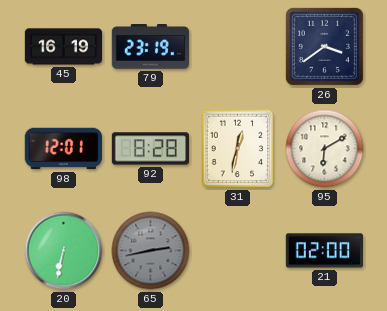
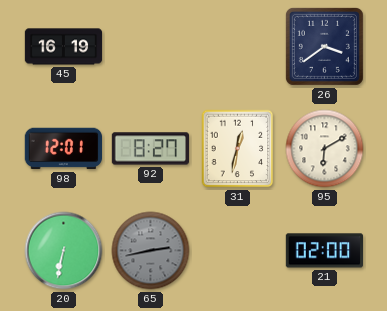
79: 23:19 -> none (150, 47)
92: 8:28 -> 8:27 (150, 149)
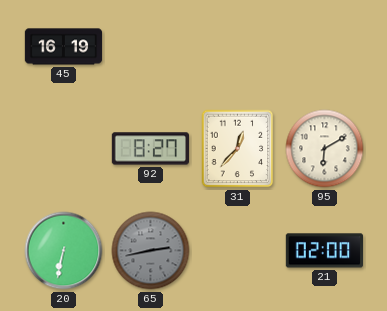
26: 3:39 -> none (324, 46)
98: 12:01 -> none (63, 149)
31: 12:32 -> 12:37 (238, 149)
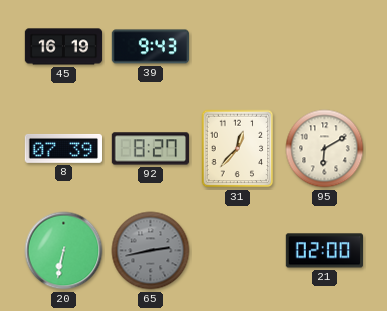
39: none -> 9:43 (151, 47)
8: none -> 07:39 (63, 149)
